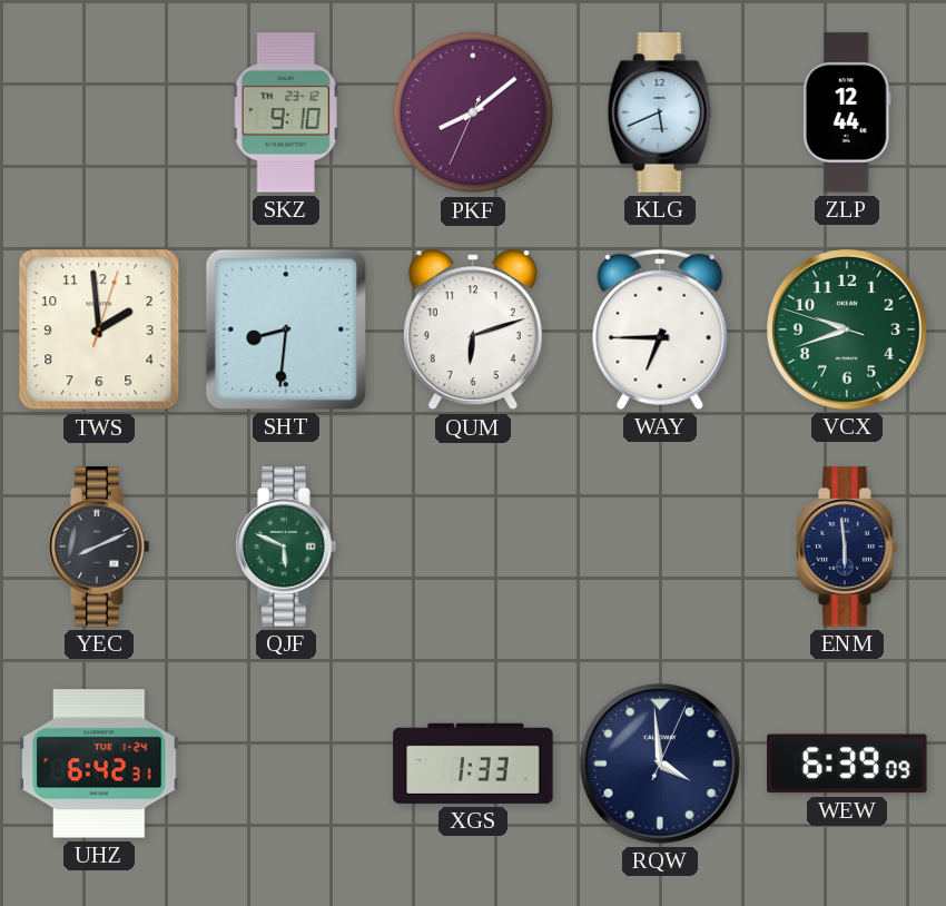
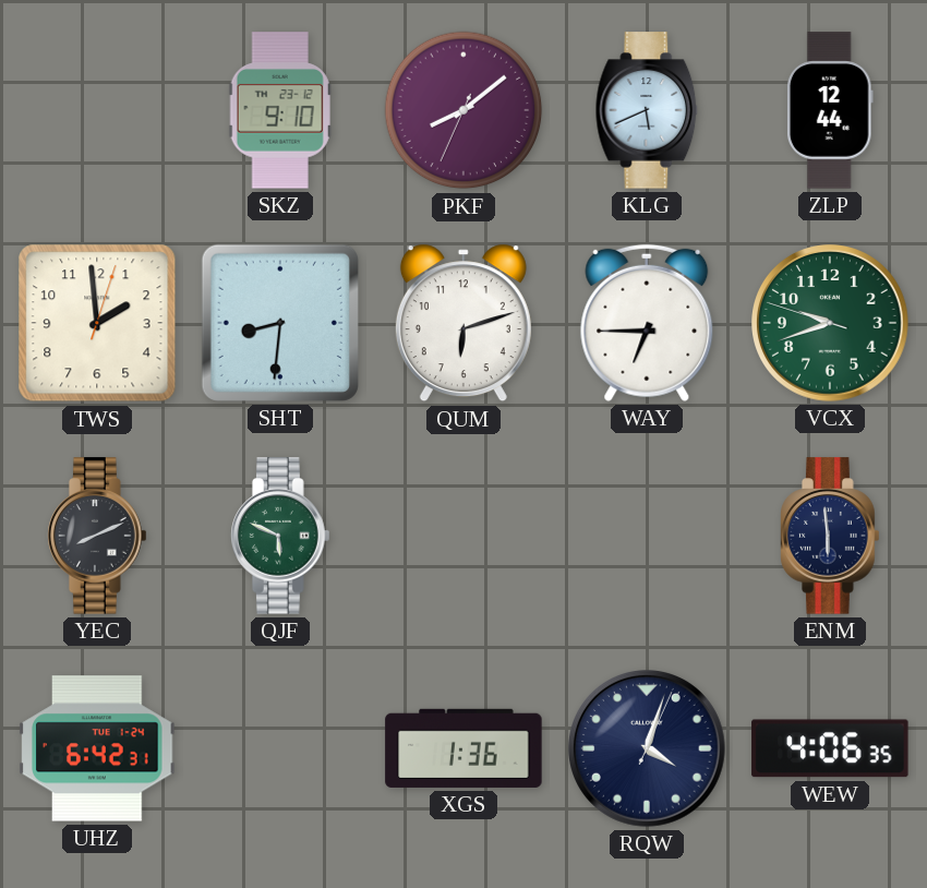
XGS: 1:33 -> 1:36 (463, 748)
RQW: 3:59 -> 4:03 (648, 749)
WEW: 6:39 -> 4:06 (830, 748)
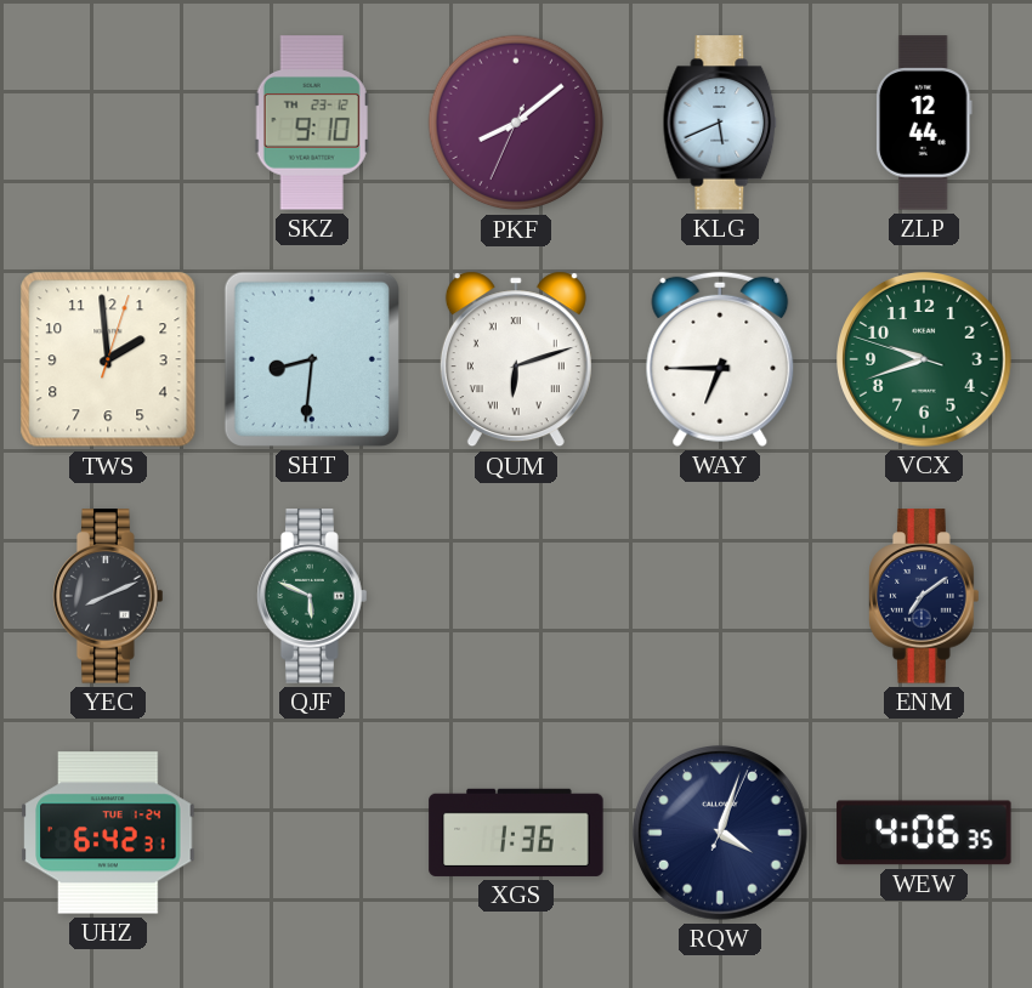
QUM numerals: Arabic -> Roman (516, 359)
ENM: 5:59 -> 7:09 (924, 596)
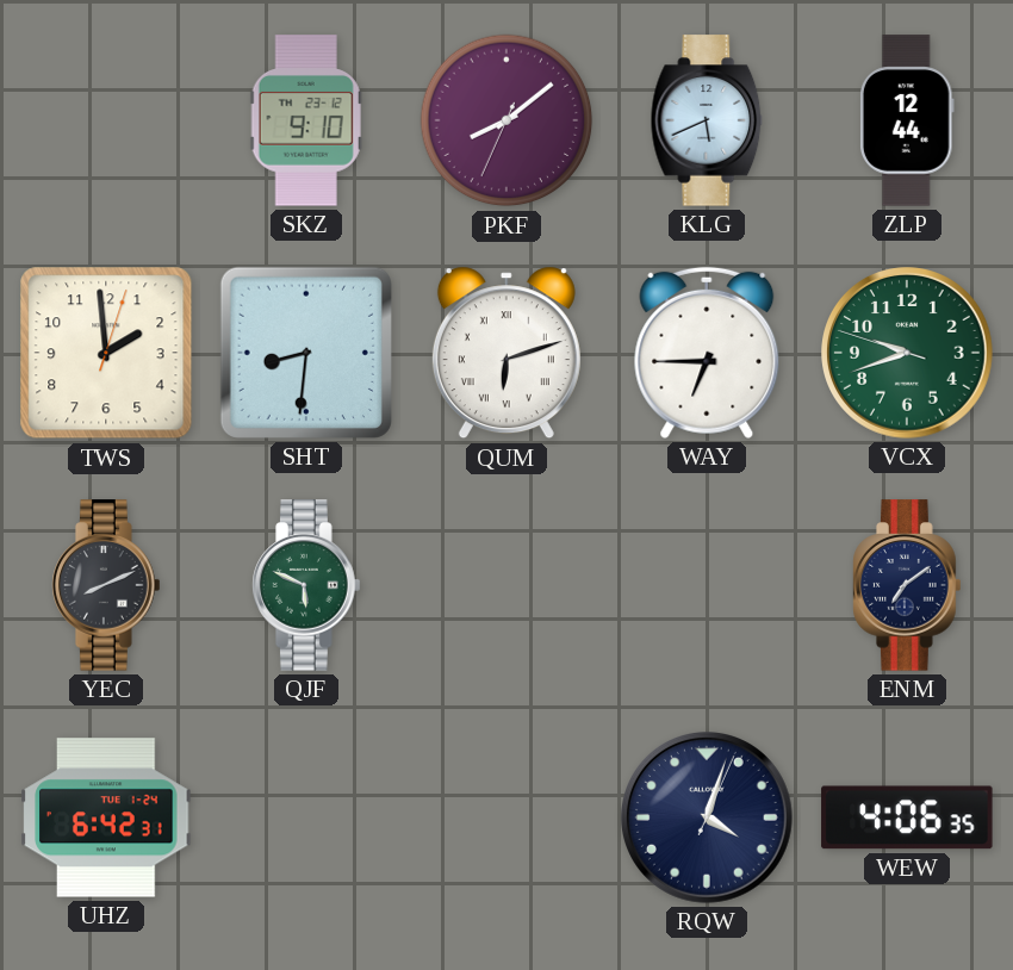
XGS: 1:36 -> none (516, 833)
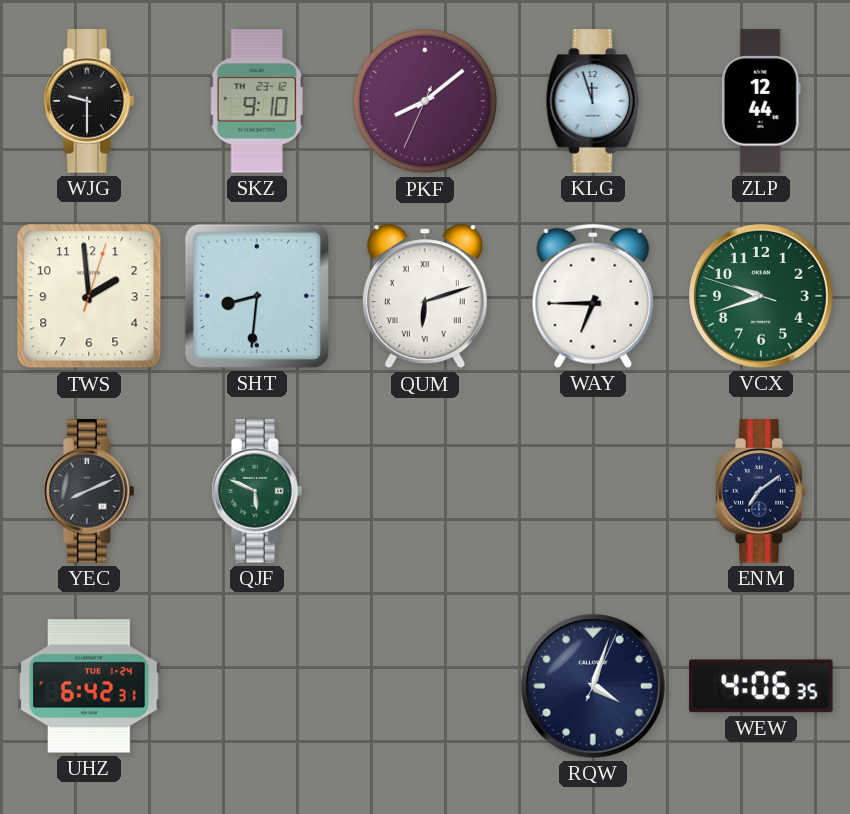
WJG: none -> 9:30 (89, 101)
KLG: 5:41 -> 11:57 (593, 101)
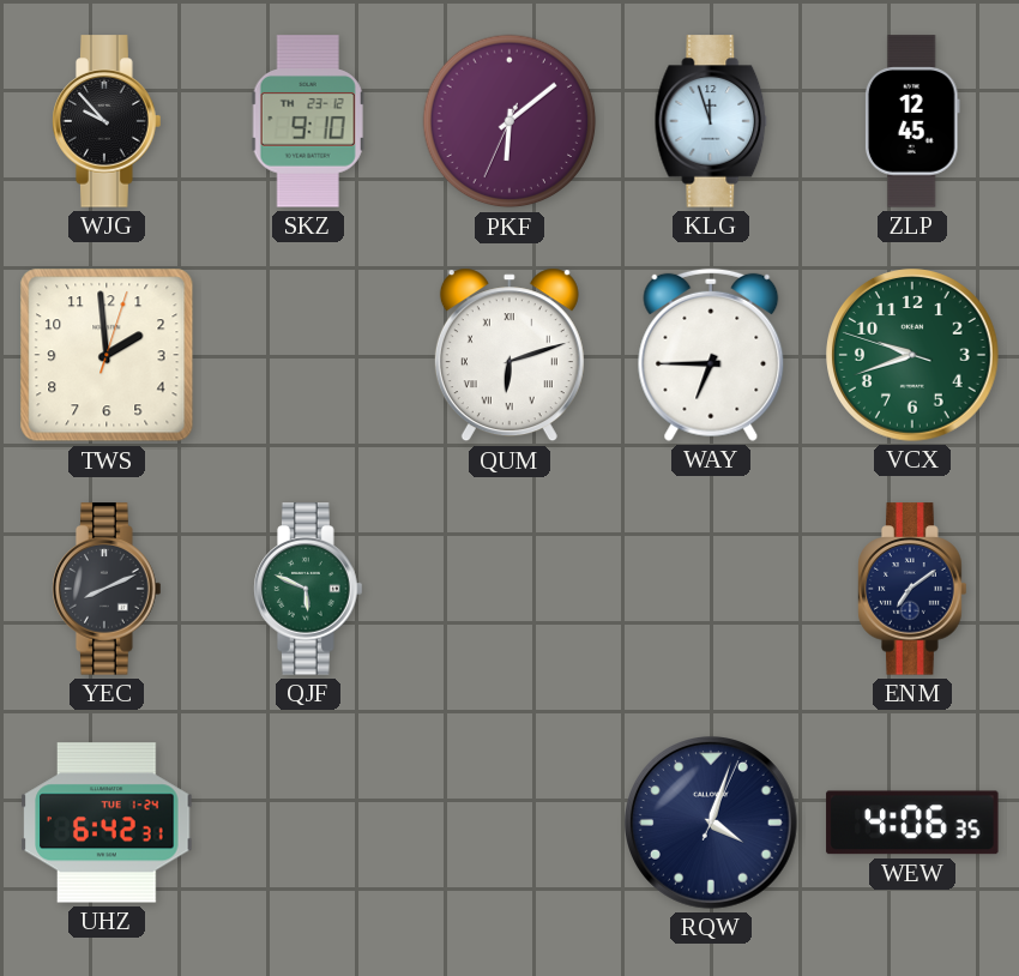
WJG: 9:30 -> 9:53 (107, 121)
PKF: 8:08 -> 6:08 (509, 121)
ZLP: 12:44 -> 12:45 (912, 121)
SHT: 8:31 -> none (257, 296)
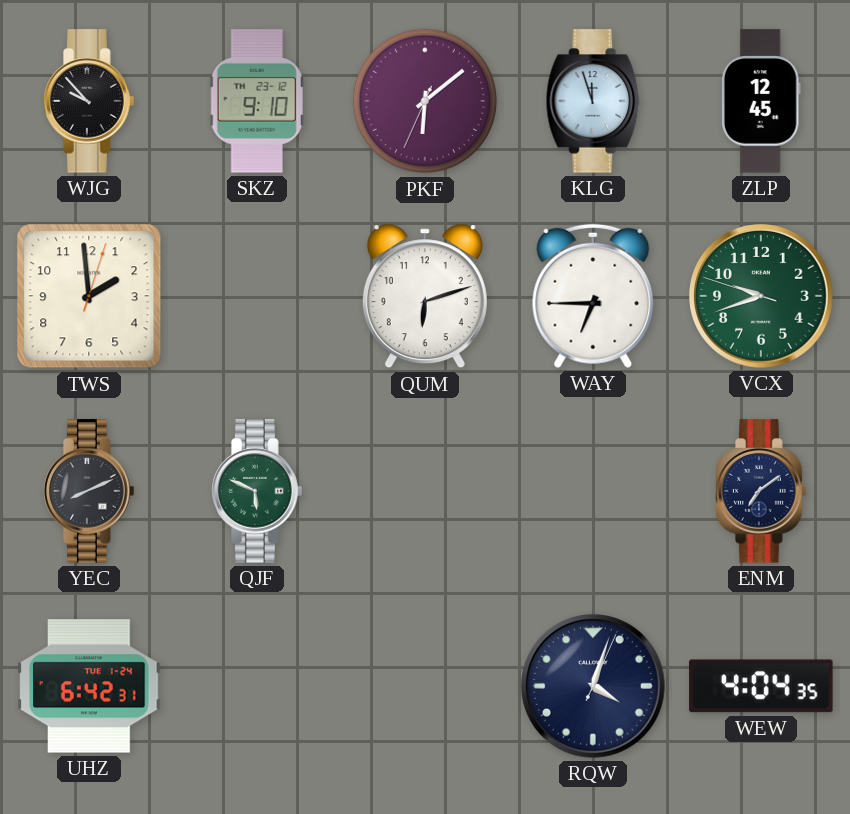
QUM numerals: Roman -> Arabic (425, 296)
WEW: 4:06 -> 4:04 (761, 686)
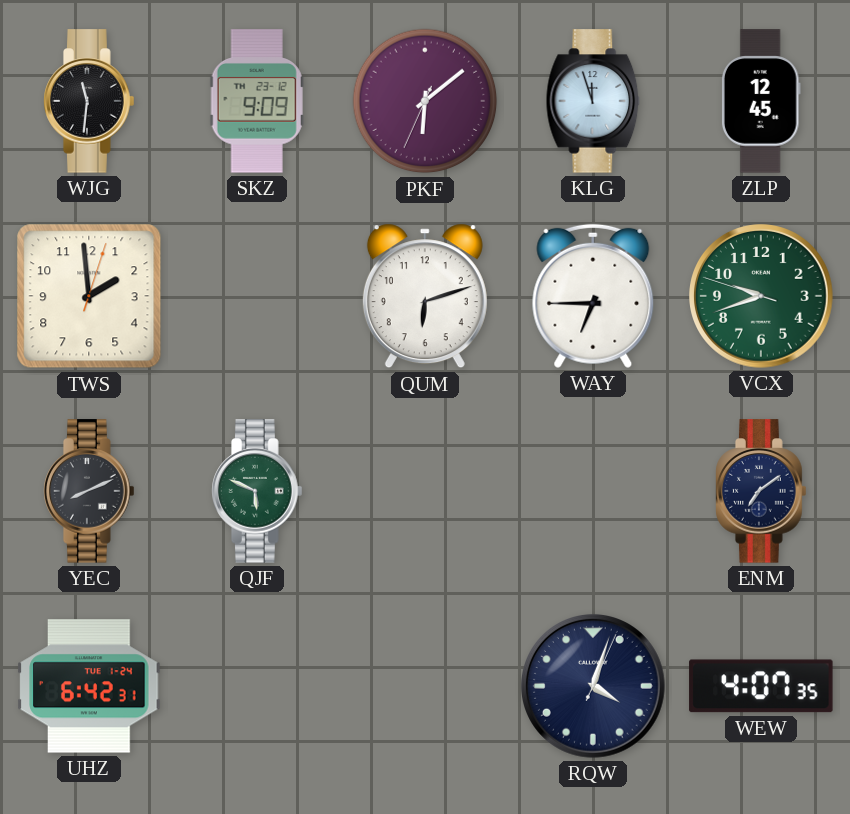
WJG: 9:53 -> 11:31 (89, 101)
SKZ: 9:10 -> 9:09 (257, 101)
WEW: 4:04 -> 4:07 (761, 686)
